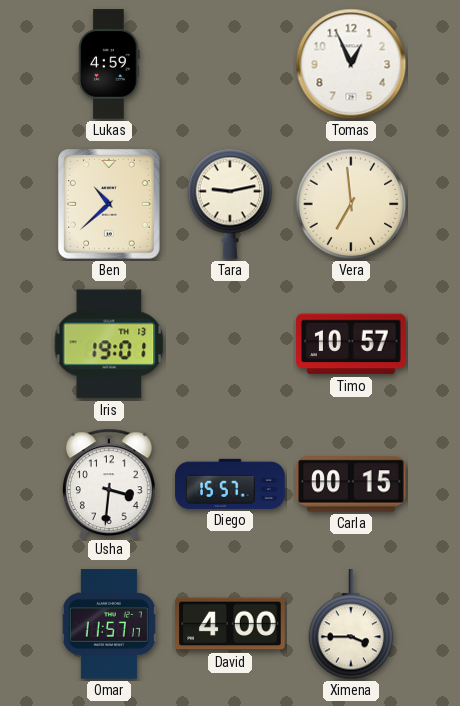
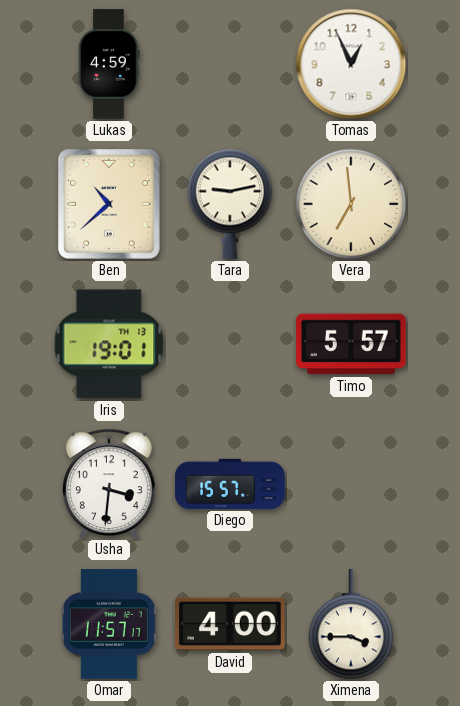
Timo: 10:57 -> 5:57 (351, 344)
Carla: 00:15 -> none (351, 484)
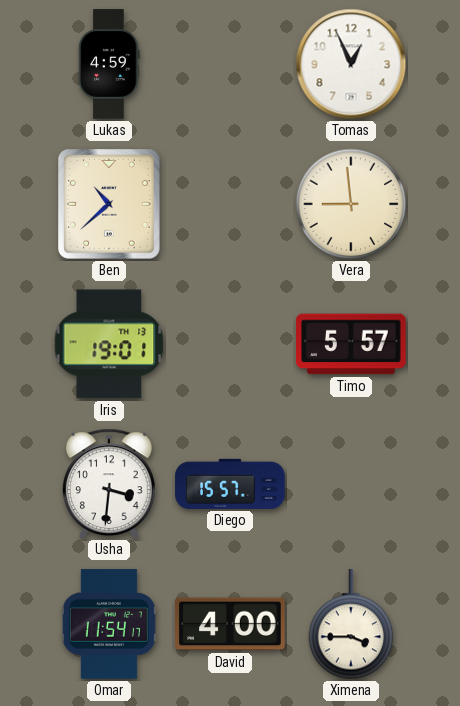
Tara: 9:13 -> none (230, 204)
Vera: 6:59 -> 8:59 (351, 204)
Omar: 11:57 -> 11:54 (109, 624)
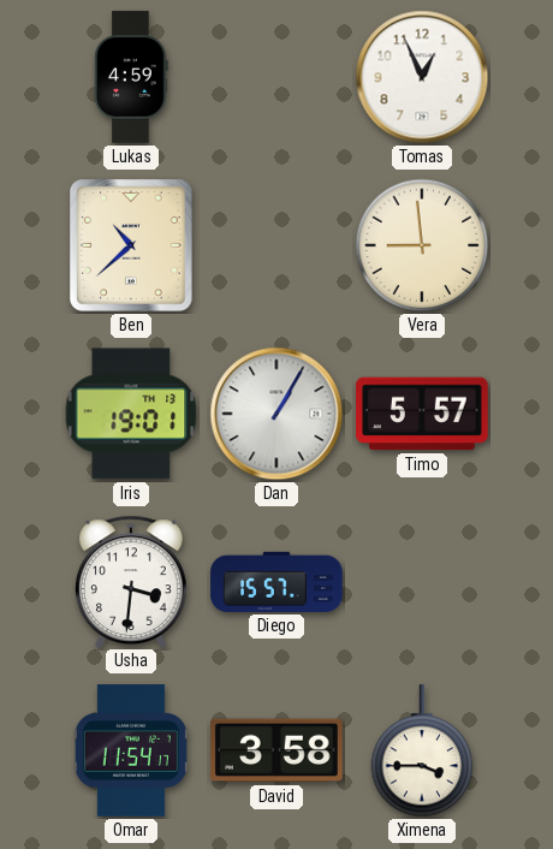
Dan: none -> 1:05 (276, 414)
David: 4:00 -> 3:58 (276, 750)
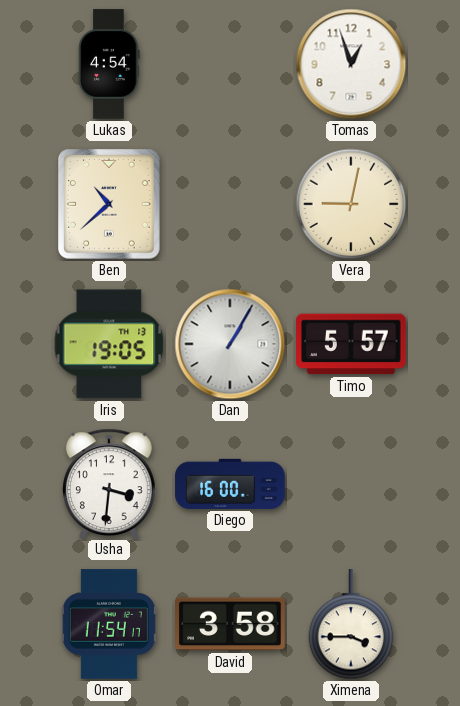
Lukas: 4:59 -> 4:54 (109, 64)
Tomas: 12:56 -> 12:57 (351, 64)
Vera: 8:59 -> 9:02 (351, 204)
Iris: 19:01 -> 19:05 (109, 344)
Diego: 15:57 -> 16:00 (230, 484)
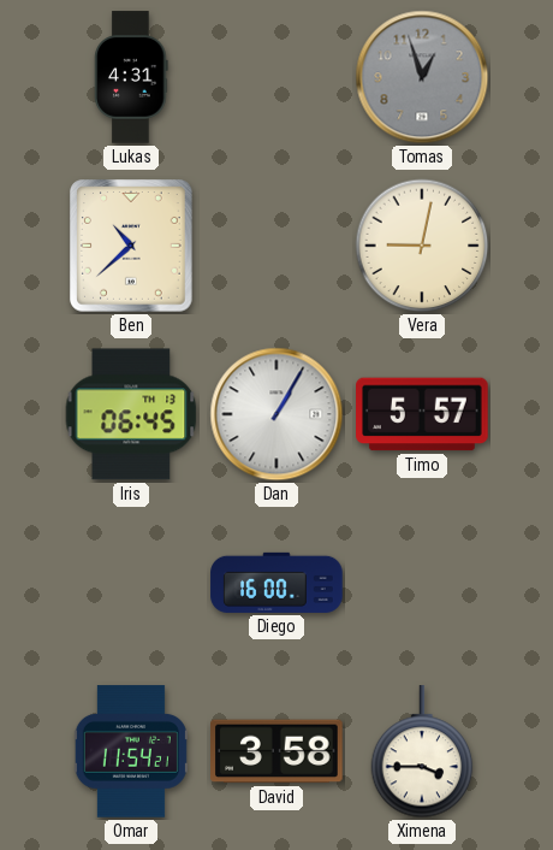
Lukas: 4:54 -> 4:31 (131, 77)
Tomas dial: white -> grey (422, 77)
Iris: 19:05 -> 06:45 (131, 414)
Usha: 3:31 -> none (109, 483)
Omar: 11:54:17 -> 11:54:21 (131, 751)
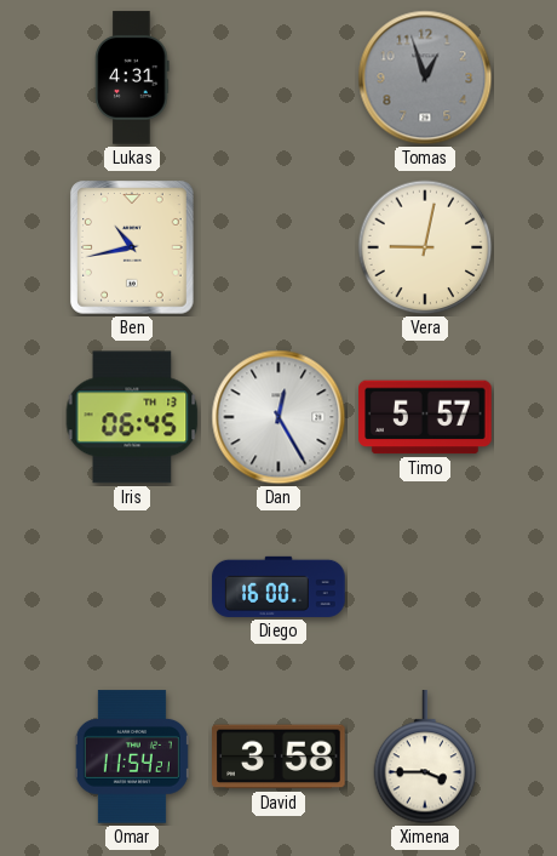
Ben: 10:38 -> 10:43 (133, 247)
Dan: 1:05 -> 12:25 (278, 417)
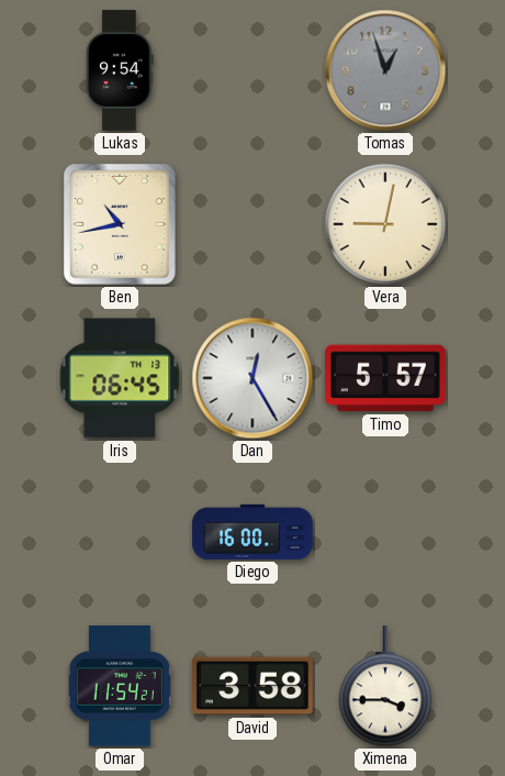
Lukas: 4:31 -> 9:54 (120, 70)
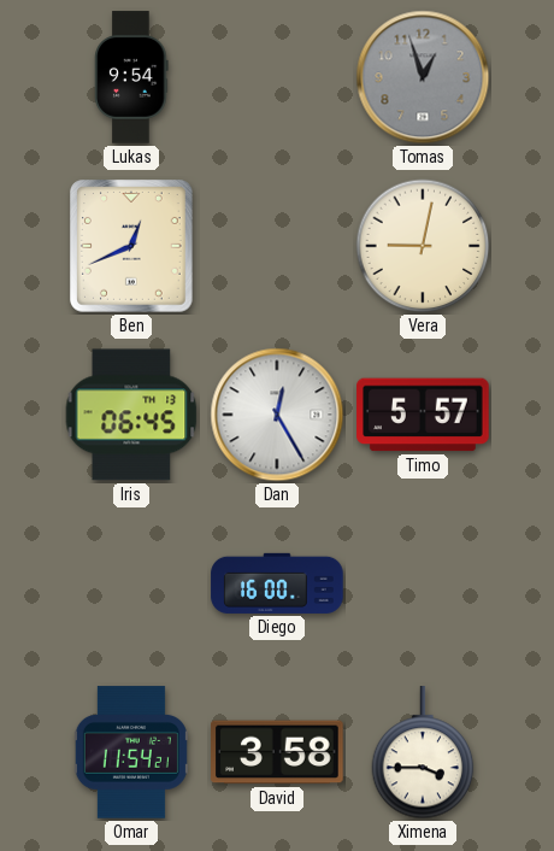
Ben: 10:43 -> 12:41 (132, 246)
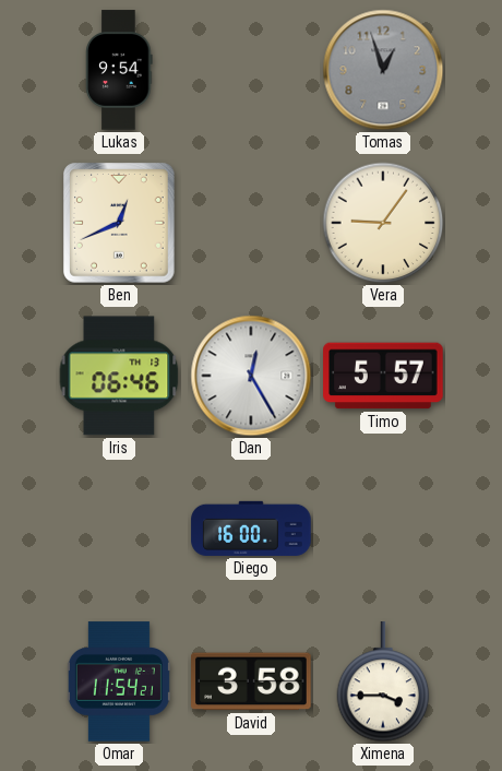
Vera: 9:02 -> 9:06 (383, 223)
Iris: 06:45 -> 06:46 (119, 376)
